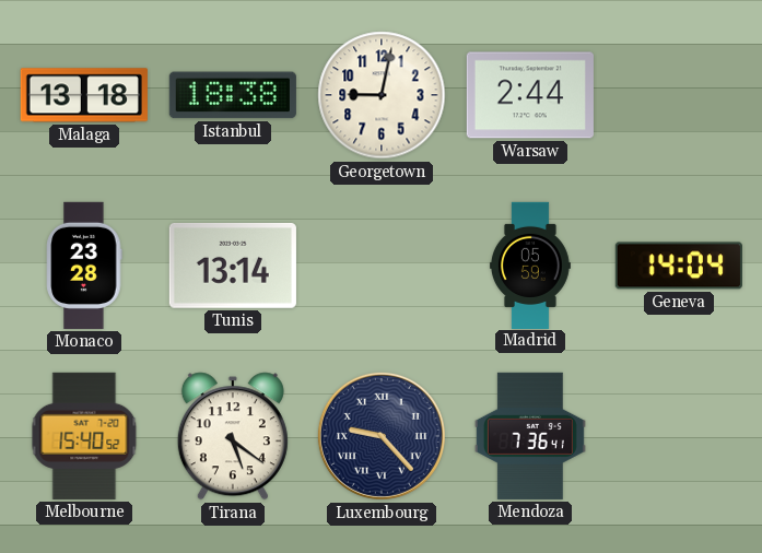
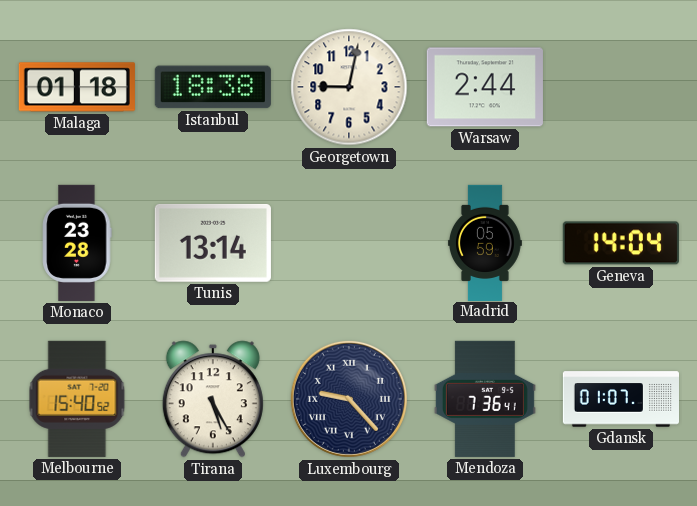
Malaga: 13:18 -> 01:18 (77, 87)
Tirana: 5:21 -> 5:25 (213, 399)
Gdansk: none -> 01:07 (620, 399)
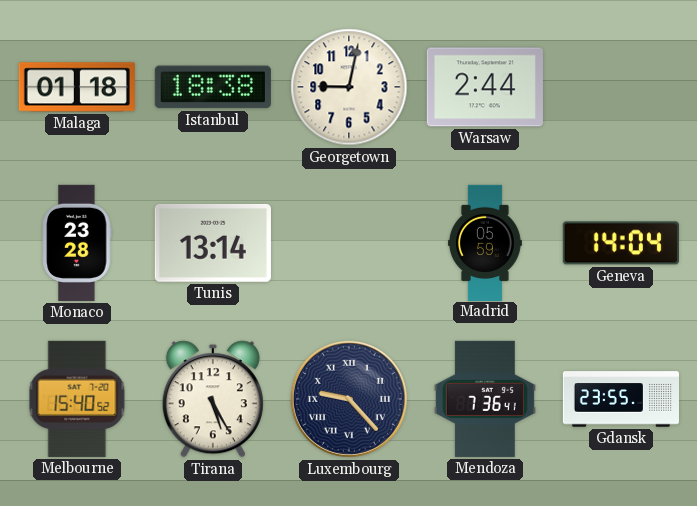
Gdansk: 01:07 -> 23:55 (620, 399)
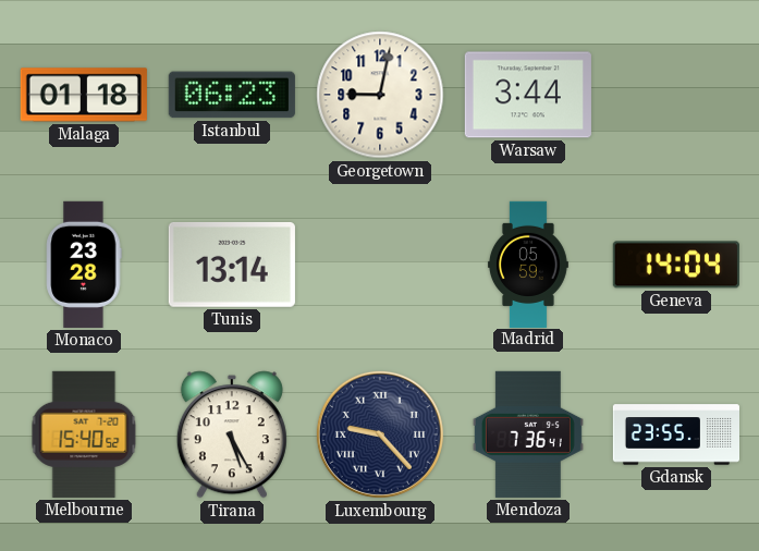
Istanbul: 18:38 -> 06:23 (232, 95)
Warsaw: 2:44 -> 3:44 (528, 95)
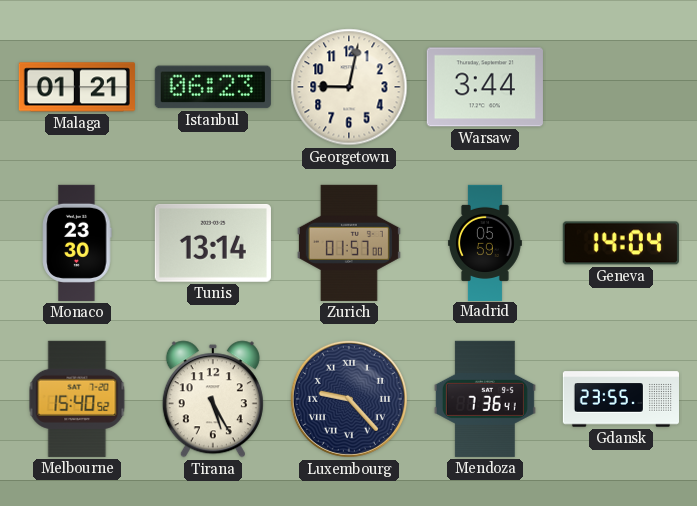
Malaga: 01:18 -> 01:21 (77, 87)
Monaco: 23:28 -> 23:30 (77, 243)
Zurich: none -> 01:57 (349, 243)
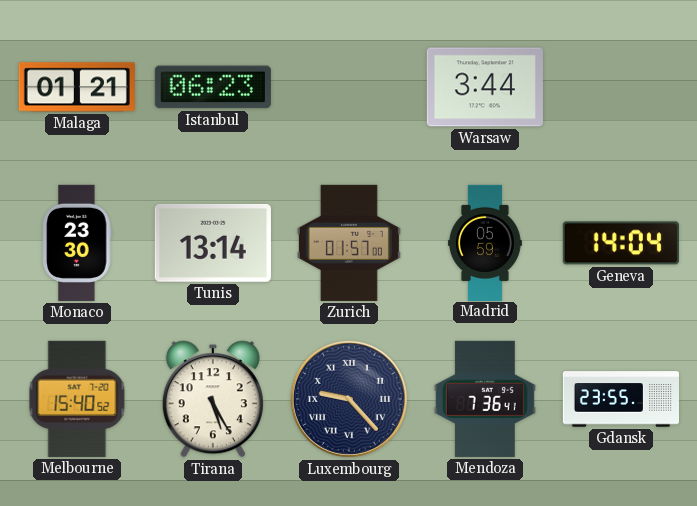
Georgetown: 9:02 -> none (349, 87)
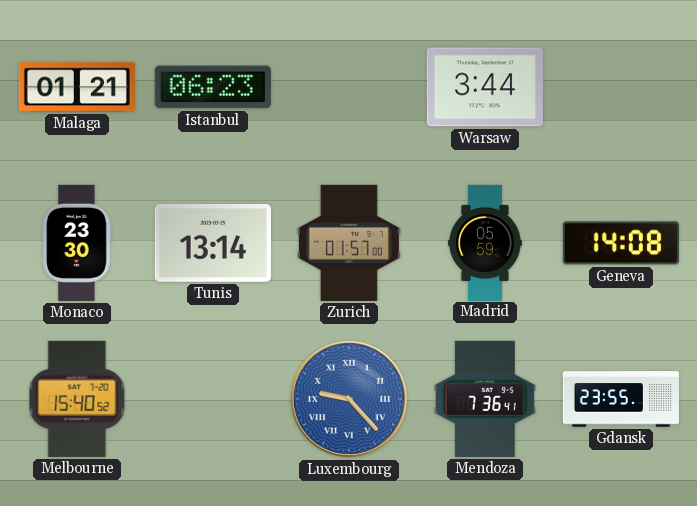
Geneva: 14:04 -> 14:08 (621, 243)
Tirana: 5:25 -> none (213, 399)
Luxembourg dial: navy -> blue (349, 399)
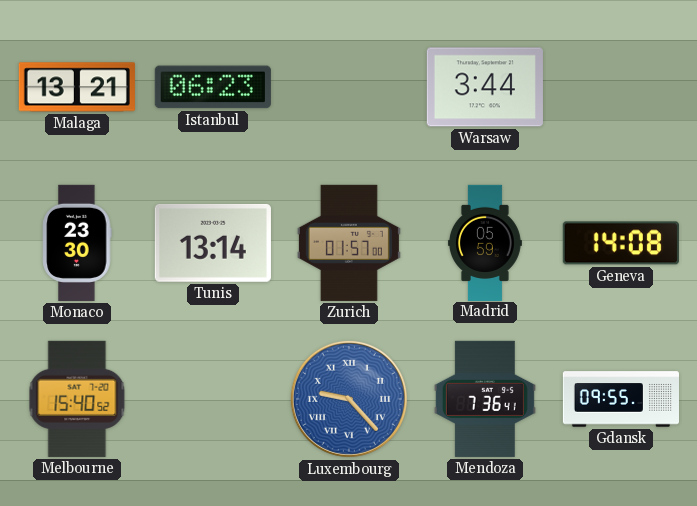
Malaga: 01:21 -> 13:21 (77, 87)
Gdansk: 23:55 -> 09:55 (620, 399)
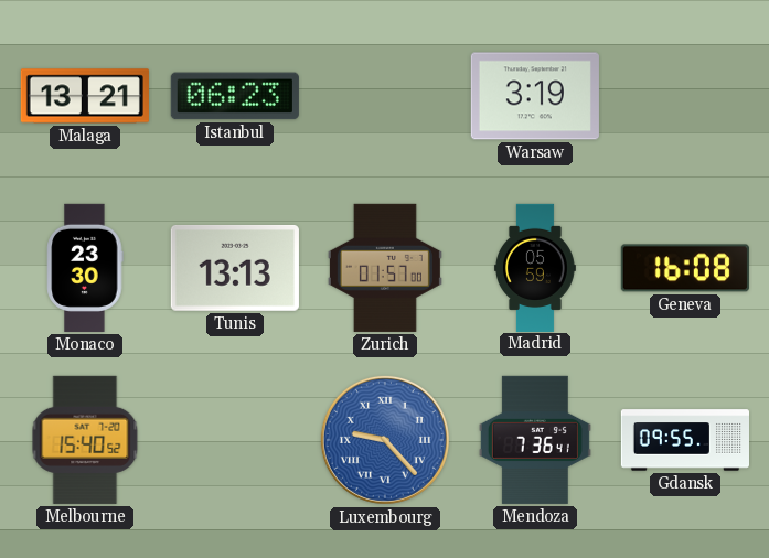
Warsaw: 3:44 -> 3:19 (535, 96)
Tunis: 13:14 -> 13:13 (235, 268)
Geneva: 14:08 -> 16:08 (685, 268)
